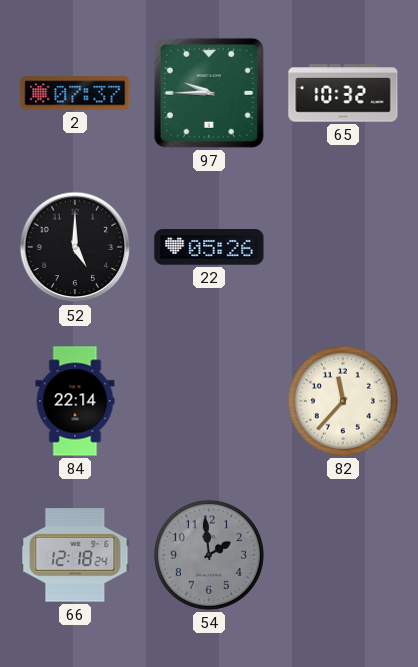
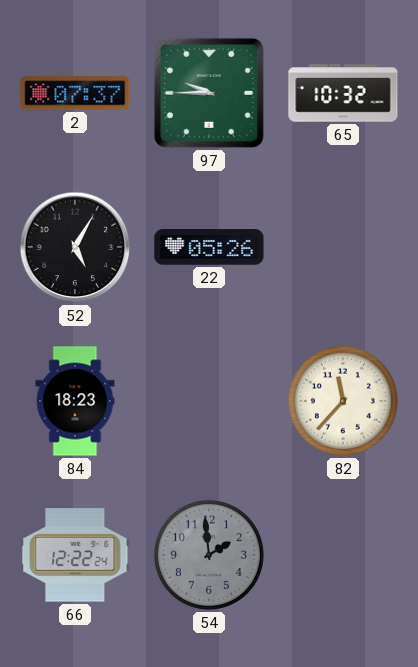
52: 5:00 -> 5:05 (75, 247)
84: 22:14 -> 18:23 (75, 401)
66: 12:18 -> 12:22 (75, 555)
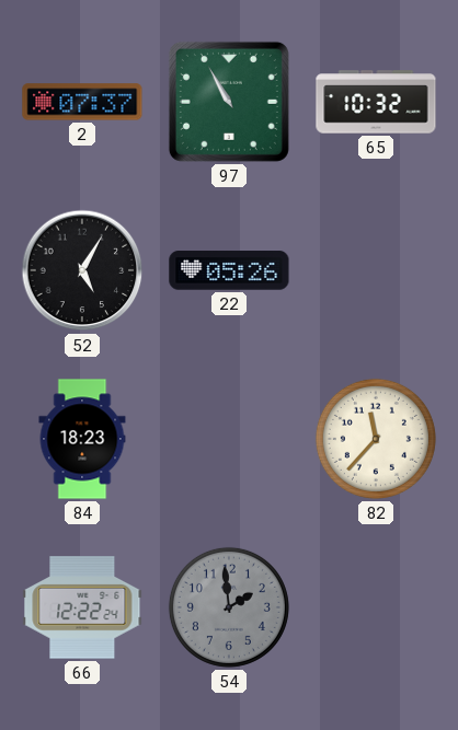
97: 9:45 -> 10:55 (229, 102)
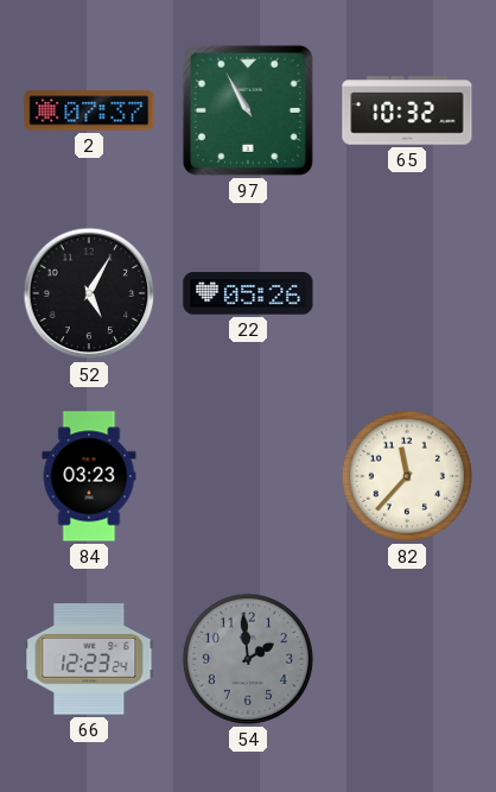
84: 18:23 -> 03:23 (89, 476)
66: 12:22 -> 12:23 (89, 659)
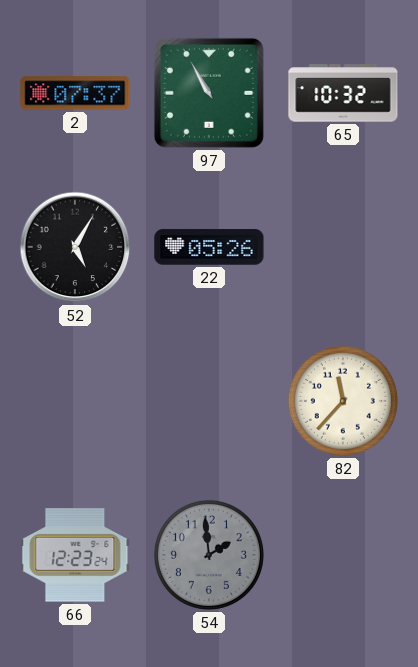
84: 03:23 -> none (89, 476)
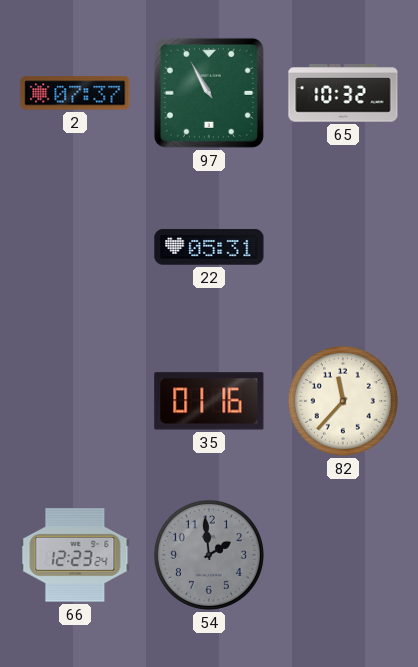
52: 5:05 -> none (75, 247)
22: 05:26 -> 05:31 (209, 247)
35: none -> 01:16 (209, 401)
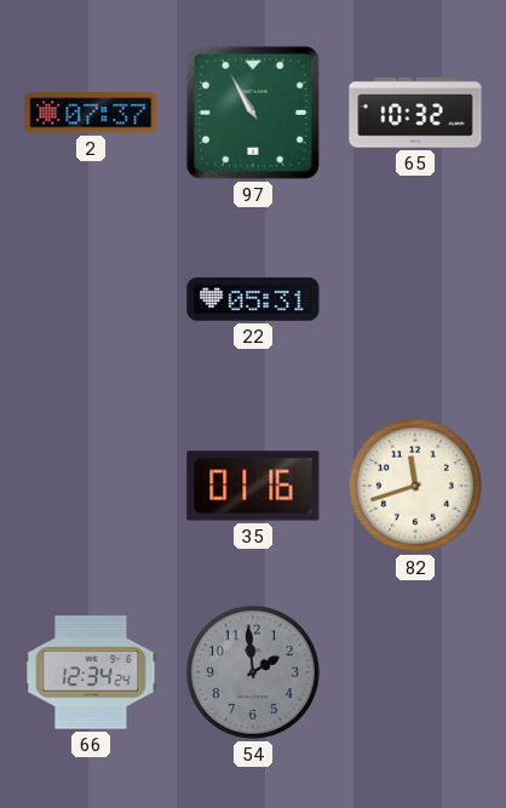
82: 11:37 -> 11:42 (415, 486)
66: 12:23 -> 12:34 (91, 672)
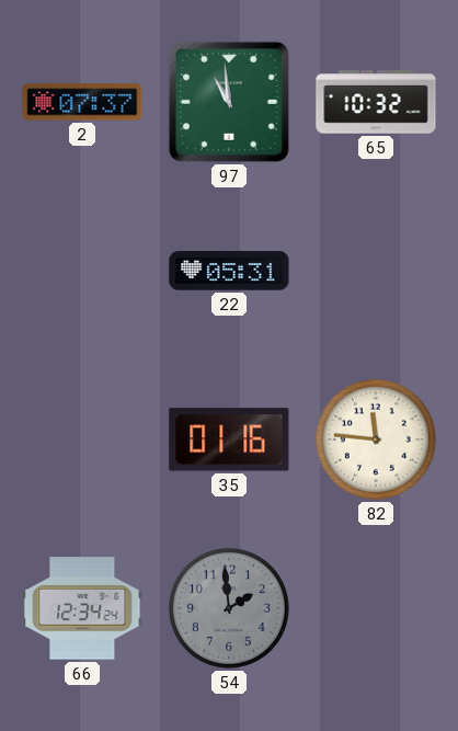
97: 10:55 -> 10:59 (229, 102)
82: 11:42 -> 11:46 (376, 439)
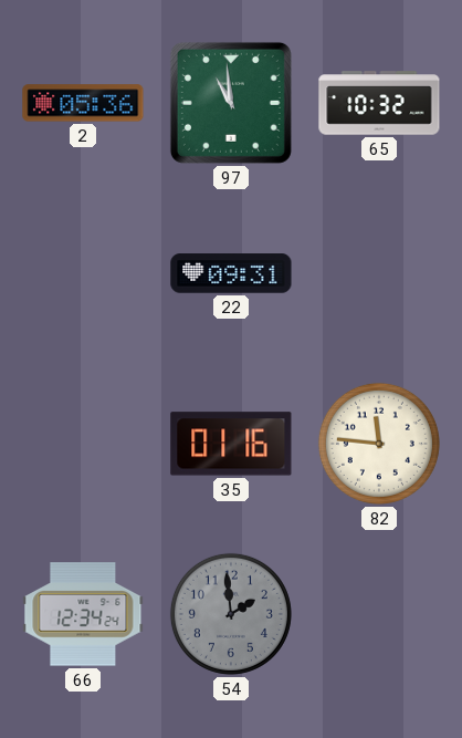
2: 07:37 -> 05:36 (83, 103)
22: 05:31 -> 09:31 (231, 273)
